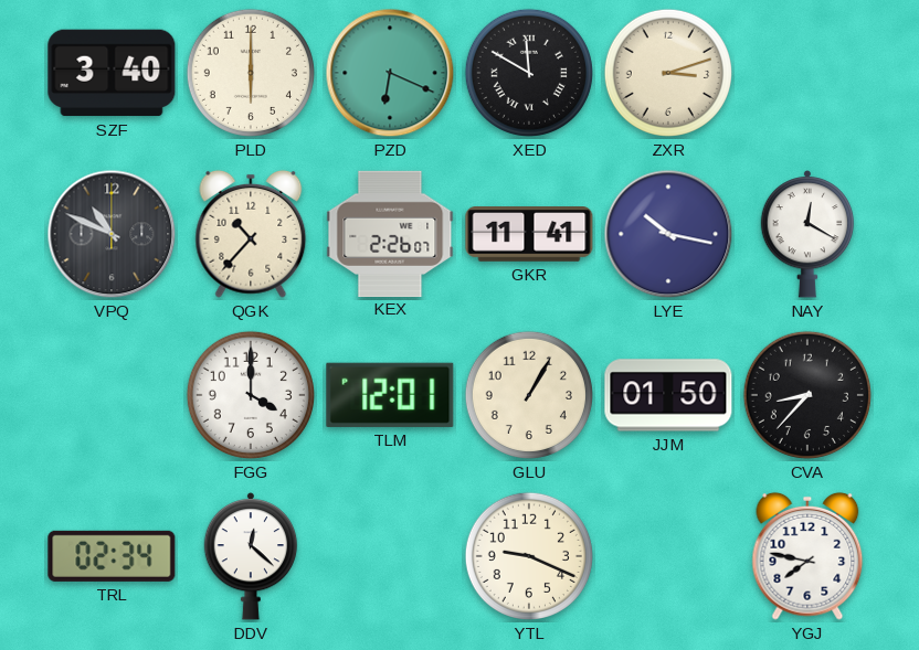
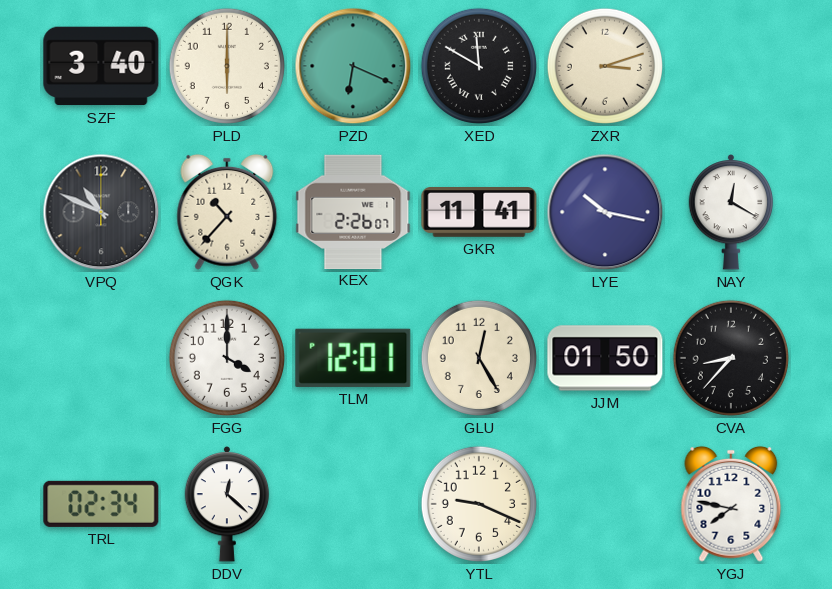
GLU: 1:05 -> 12:25 (479, 358)
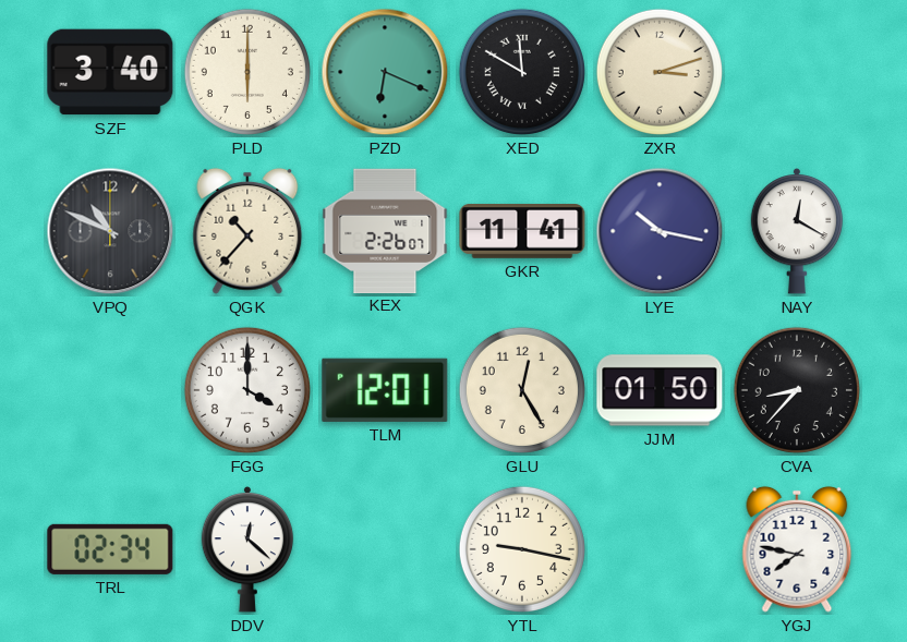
YTL: 9:19 -> 9:17 (522, 549)
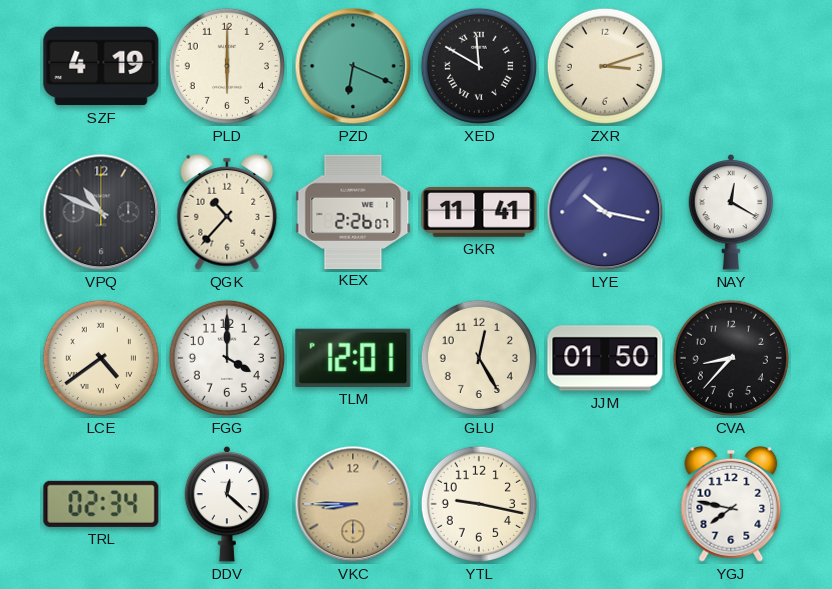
SZF: 3:40 -> 4:19 (101, 66)
LCE: none -> 4:39 (101, 358)
VKC: none -> 8:45 (353, 504)
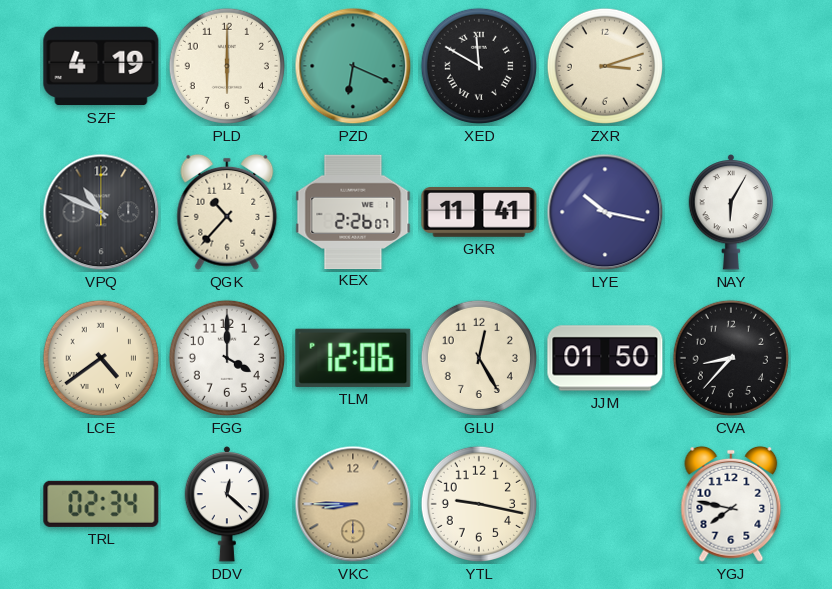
NAY: 12:20 -> 6:05 (731, 212)
TLM: 12:01 -> 12:06 (353, 358)
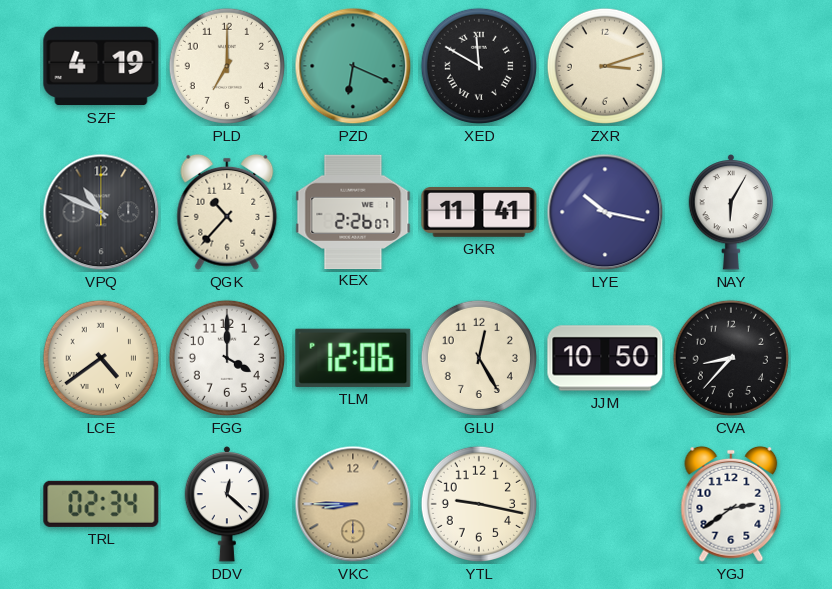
PLD: 6:00 -> 7:00 (227, 66)
JJM: 01:50 -> 10:50 (605, 358)
YGJ: 7:47 -> 2:39 (731, 504)
